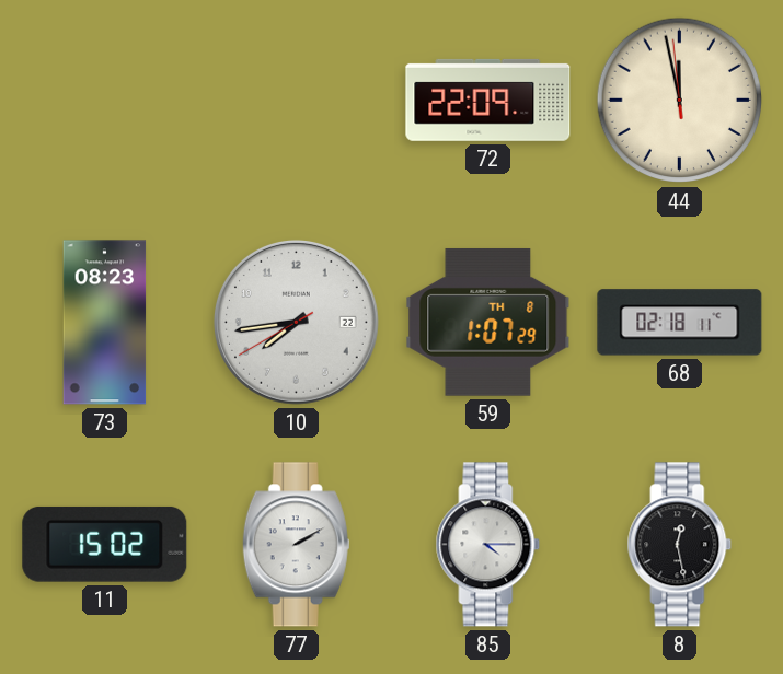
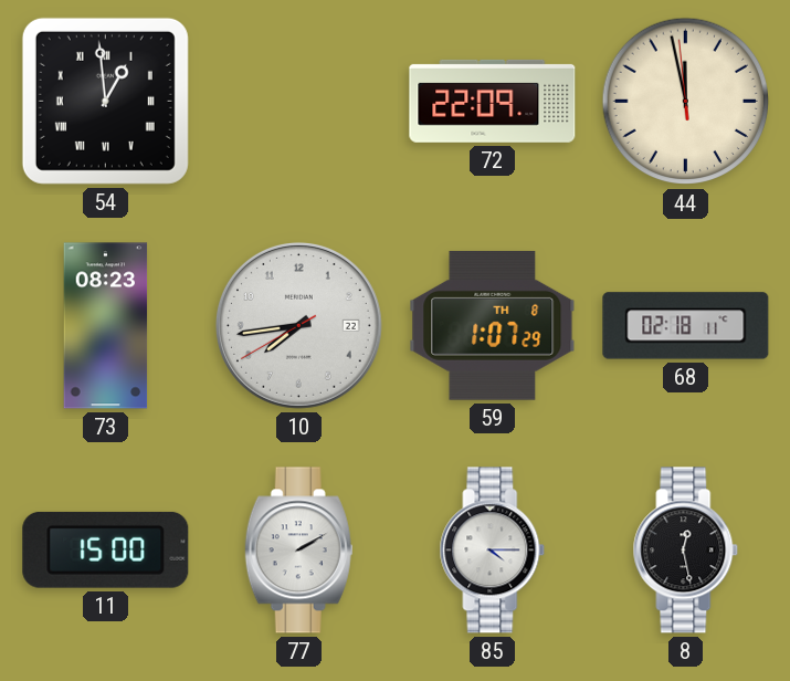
54: none -> 12:59 (105, 101)
11: 15:02 -> 15:00 (106, 549)
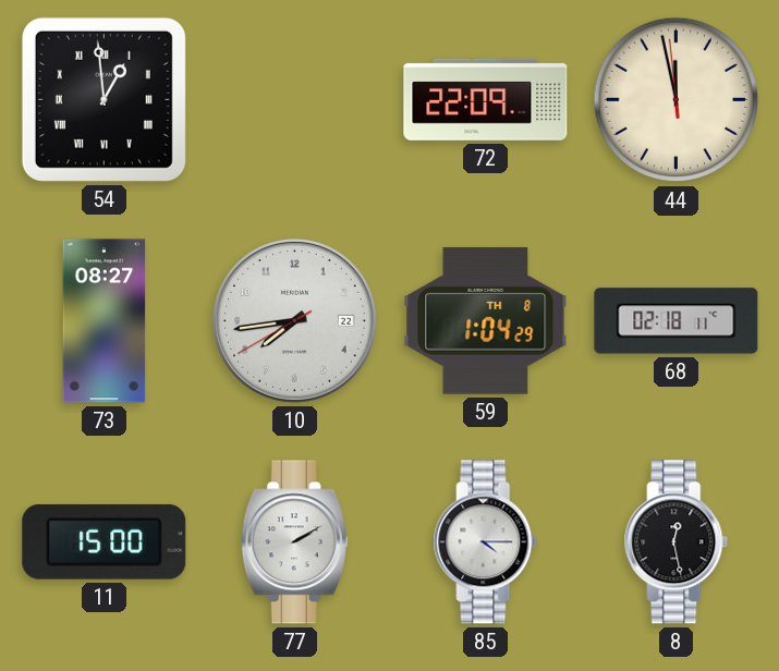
73: 08:23 -> 08:27 (105, 321)
59: 1:07 -> 1:04 (486, 320)
